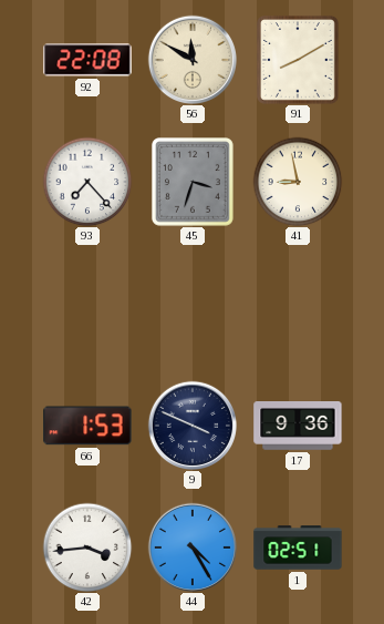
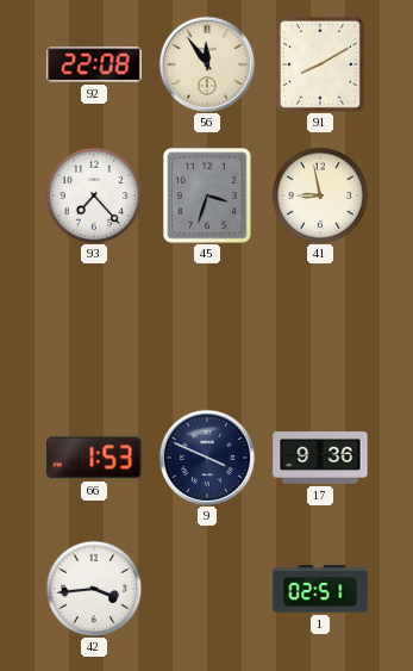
56: 11:50 -> 11:54 (206, 63)
44: 4:25 -> none (191, 546)
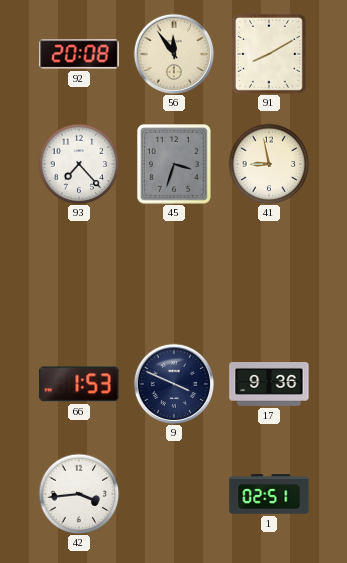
92: 22:08 -> 20:08 (79, 54)
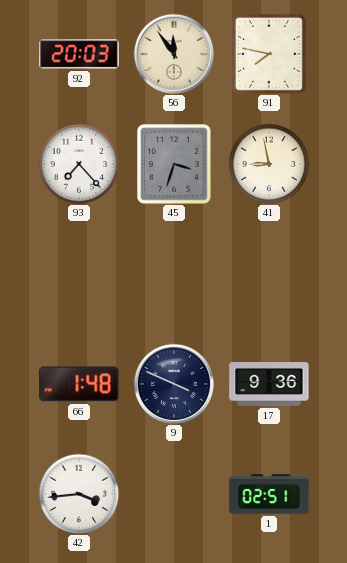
92: 20:08 -> 20:03 (79, 54)
91: 8:10 -> 7:47 (269, 55)
66: 1:53 -> 1:48 (79, 384)
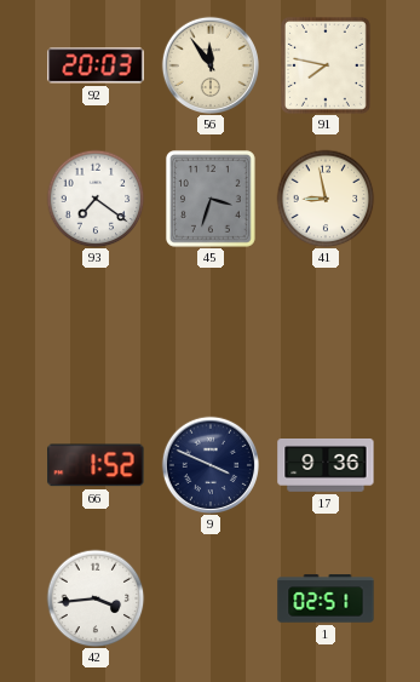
93: 7:23 -> 7:21 (96, 199)
66: 1:48 -> 1:52 (96, 465)
